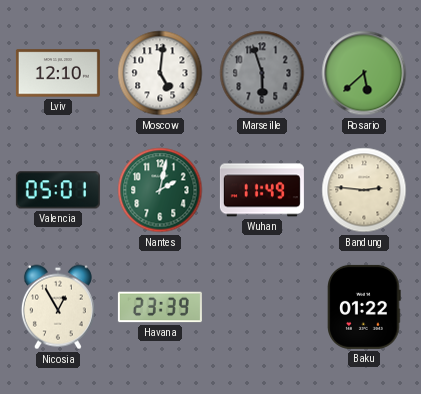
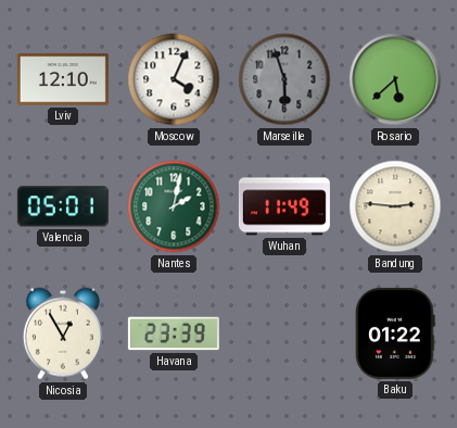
Moscow: 5:01 -> 4:04 (174, 79)
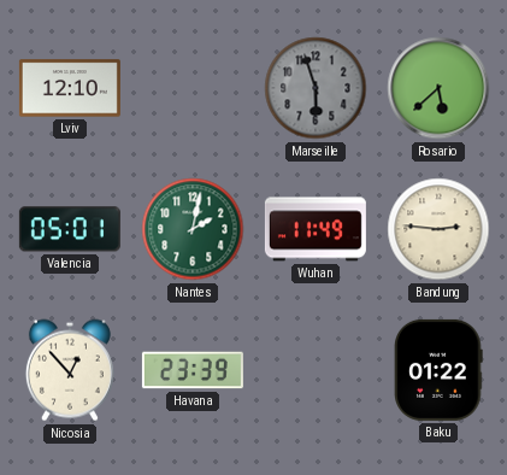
Moscow: 4:04 -> none (174, 79)
Nicosia: 12:55 -> 12:53 (70, 370)
